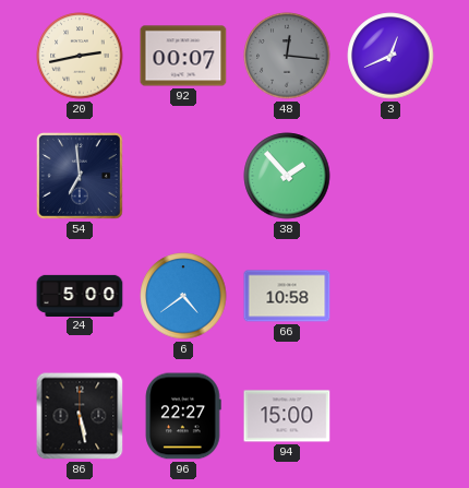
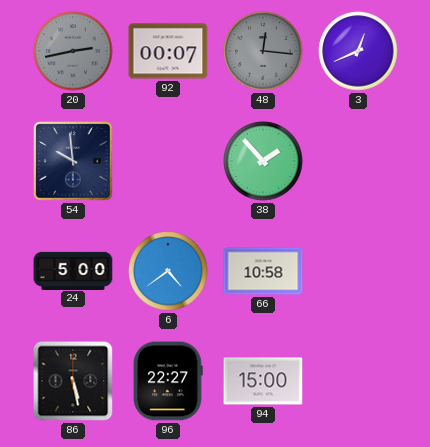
20 dial: cream -> grey (73, 51)
54: 6:59 -> 9:59 (74, 162)
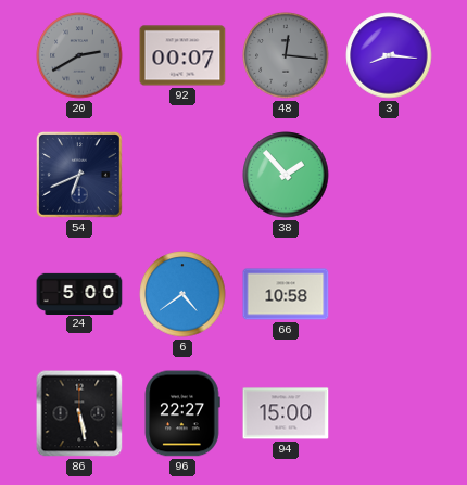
20: 2:43 -> 2:40 (79, 55)
3: 12:41 -> 8:16 (389, 55)
54: 9:59 -> 6:41 (80, 176)
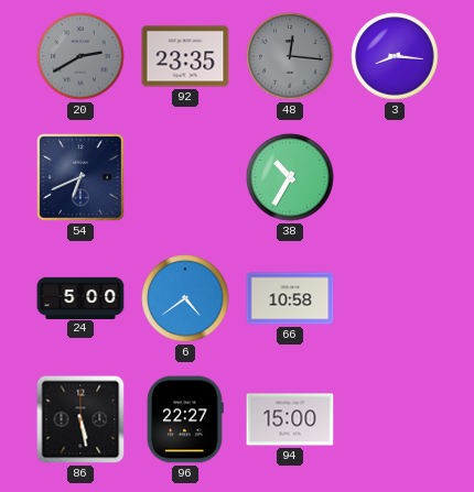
92: 00:07 -> 23:35 (185, 56)
38: 1:53 -> 10:35 (290, 177)
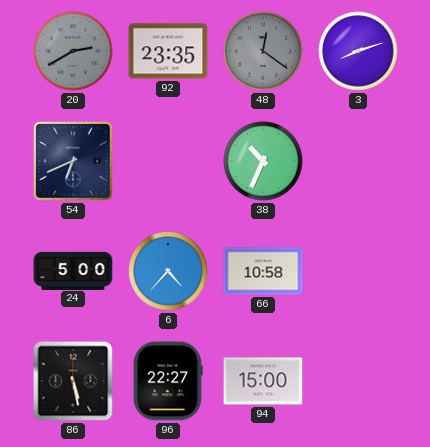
48: 12:16 -> 12:21 (263, 51)
3: 8:16 -> 8:12 (358, 51)
38: 10:35 -> 10:34 (263, 161)
6: 4:39 -> 4:37 (168, 271)
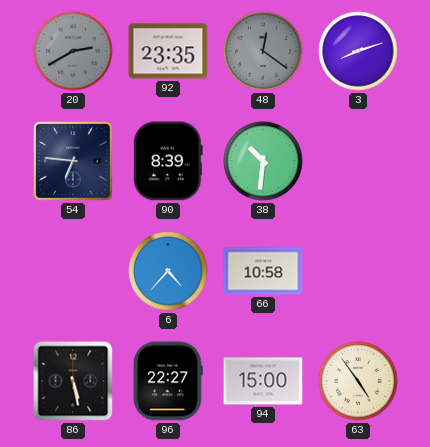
54: 6:41 -> 6:46 (74, 162)
90: none -> 8:39 (168, 161)
38: 10:34 -> 10:31 (263, 161)
24: 5:00 -> none (73, 270)
63: none -> 4:54 (358, 381)
